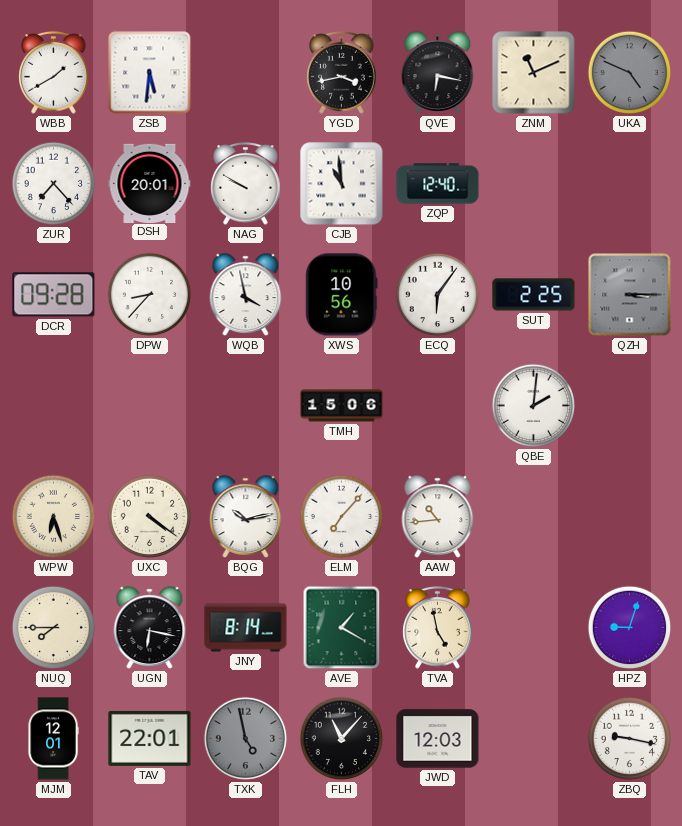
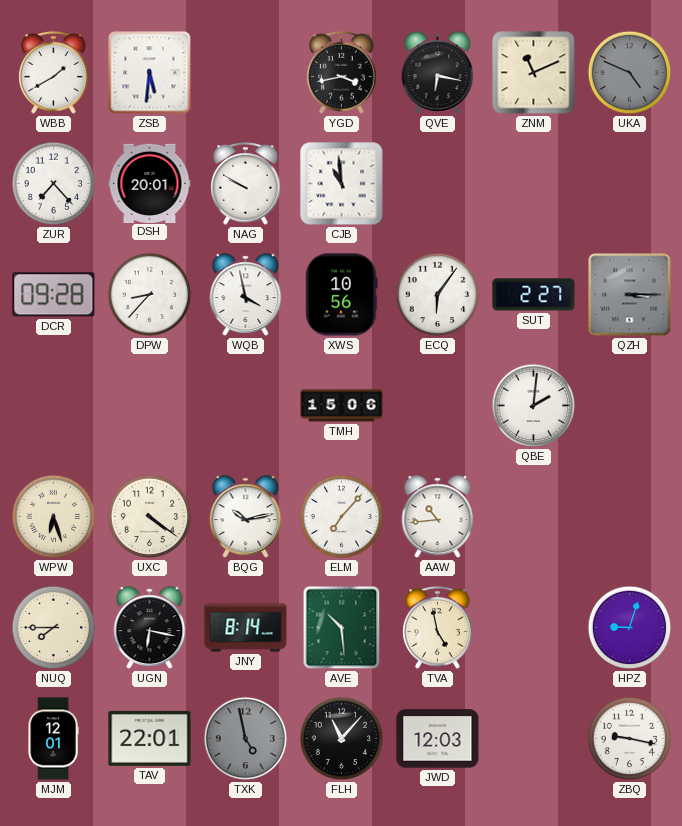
ZQP: 12:40 -> none (438, 184)
SUT: 2:25 -> 2:27 (534, 295)
AVE: 1:20 -> 10:29 (342, 628)
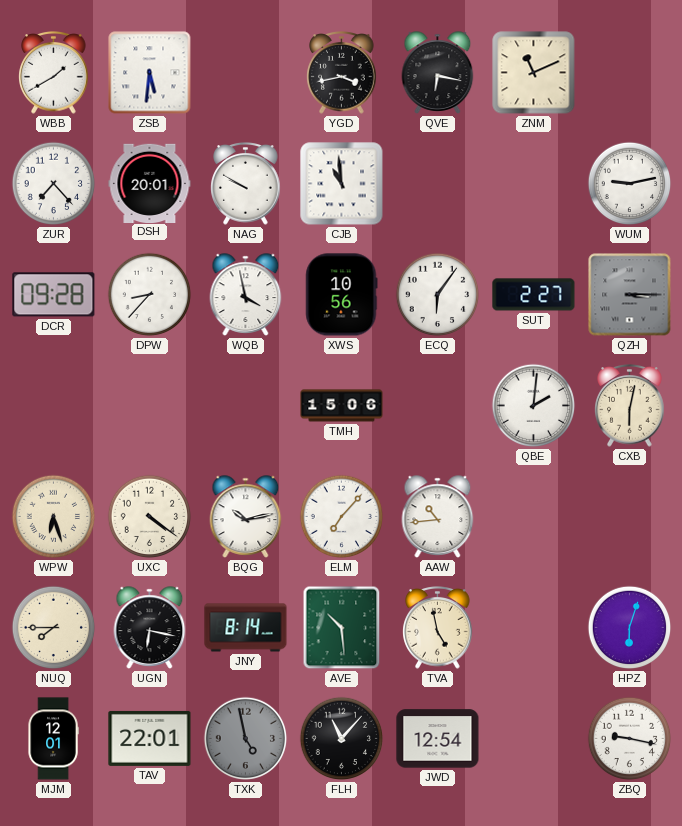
UKA: 4:49 -> none (630, 73)
WUM: none -> 9:13 (630, 184)
CXB: none -> 6:02 (630, 406)
HPZ: 9:03 -> 6:03 (630, 628)
JWD: 12:03 -> 12:54 (438, 739)
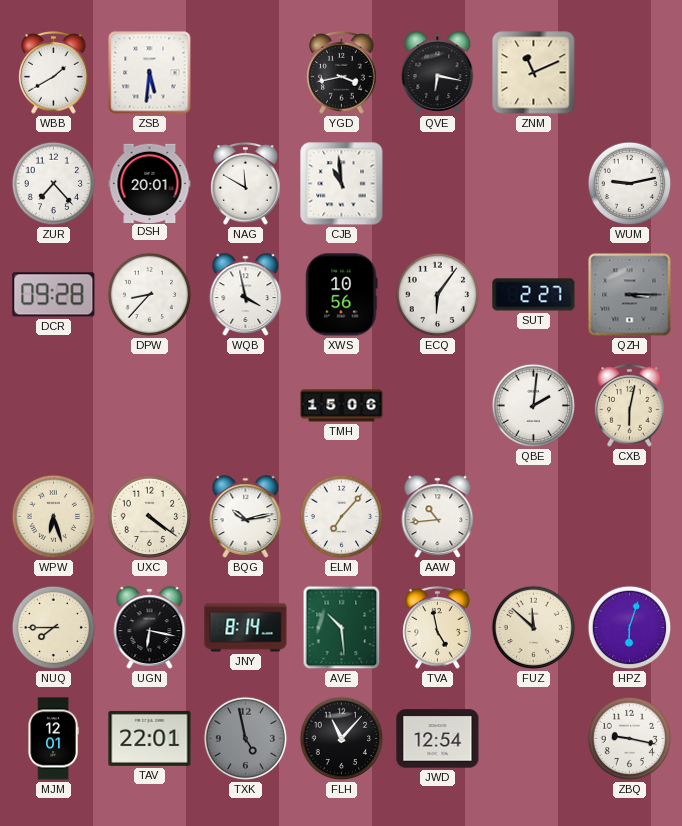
NAG: 9:50 -> 11:50 (246, 184)
FUZ: none -> 11:52 (534, 628)
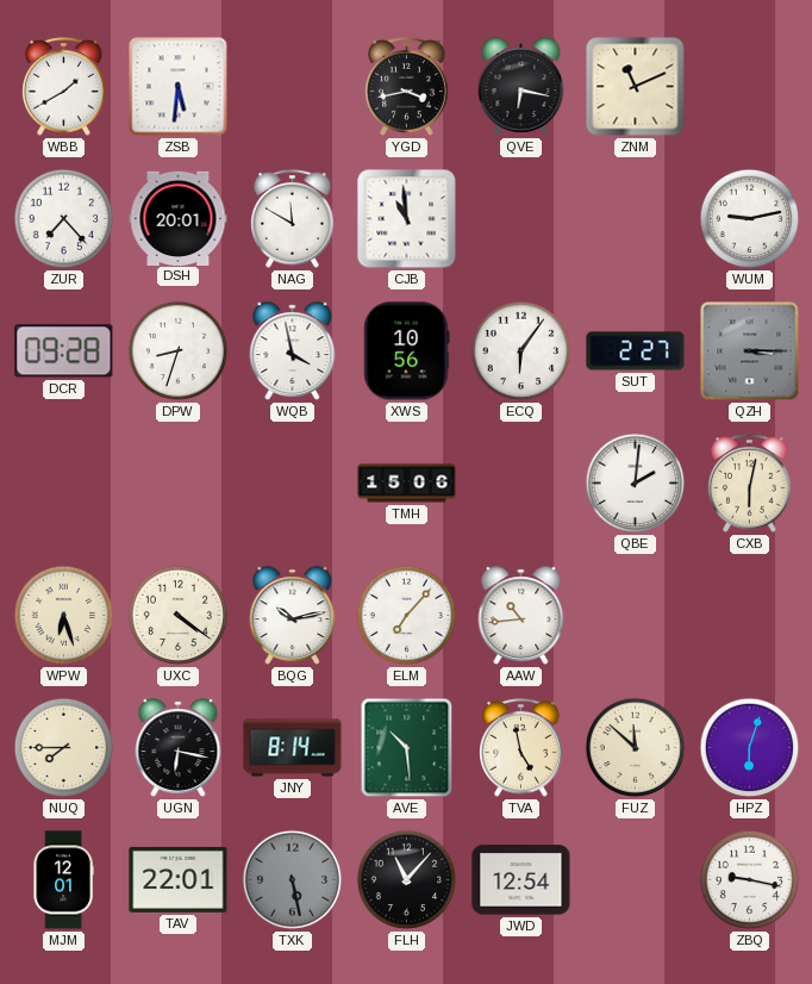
DPW: 8:37 -> 8:33 (179, 351)
TXK: 4:58 -> 5:28 (293, 880)
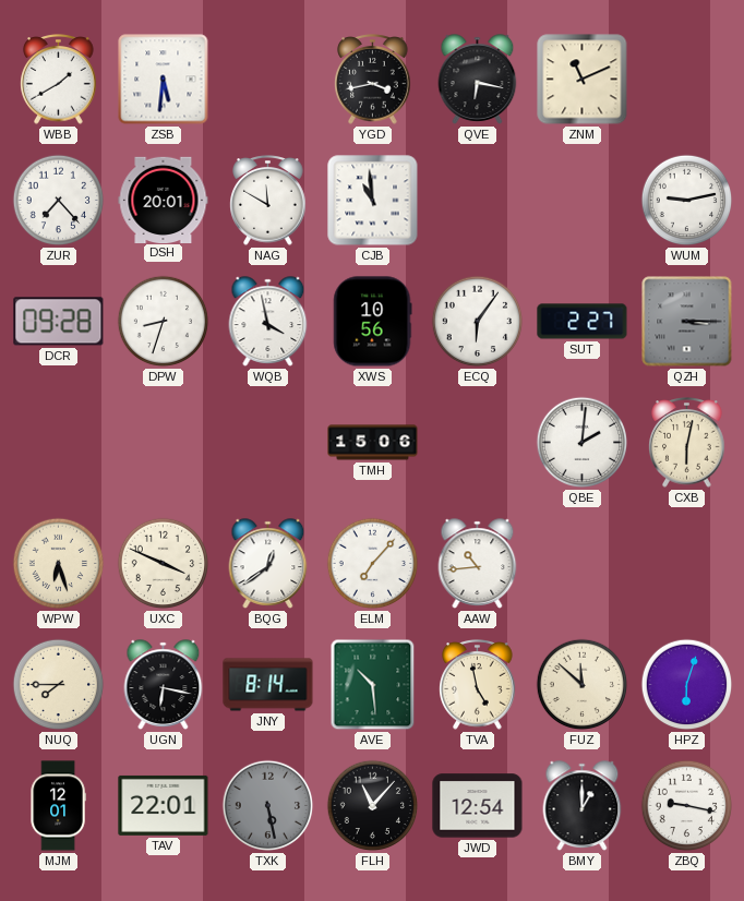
UXC: 4:21 -> 3:49 (164, 564)
BQG: 10:13 -> 12:39 (268, 564)
BMY: none -> 1:00 (583, 806)
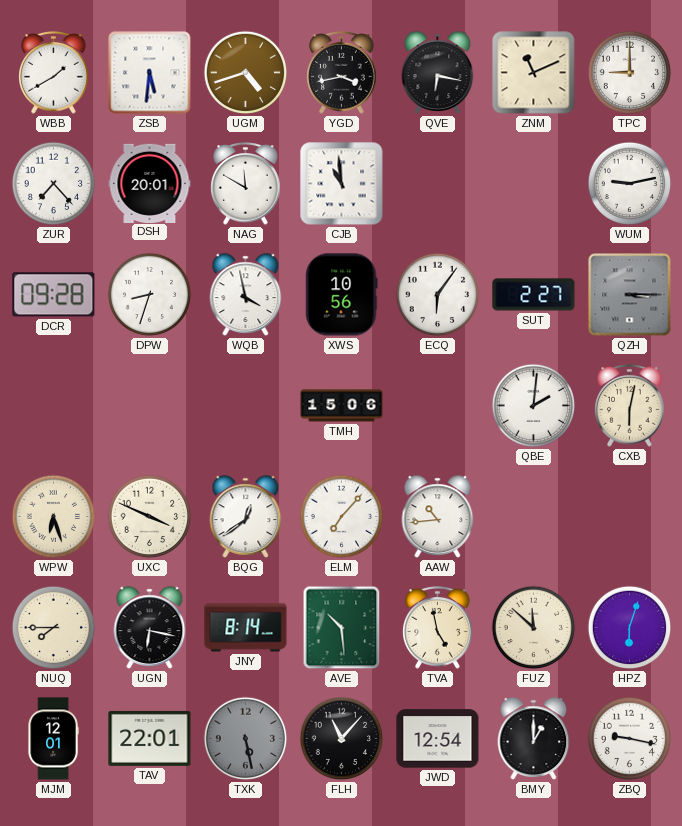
UGM: none -> 4:42 (246, 73)
TPC: none -> 9:00 (630, 73)
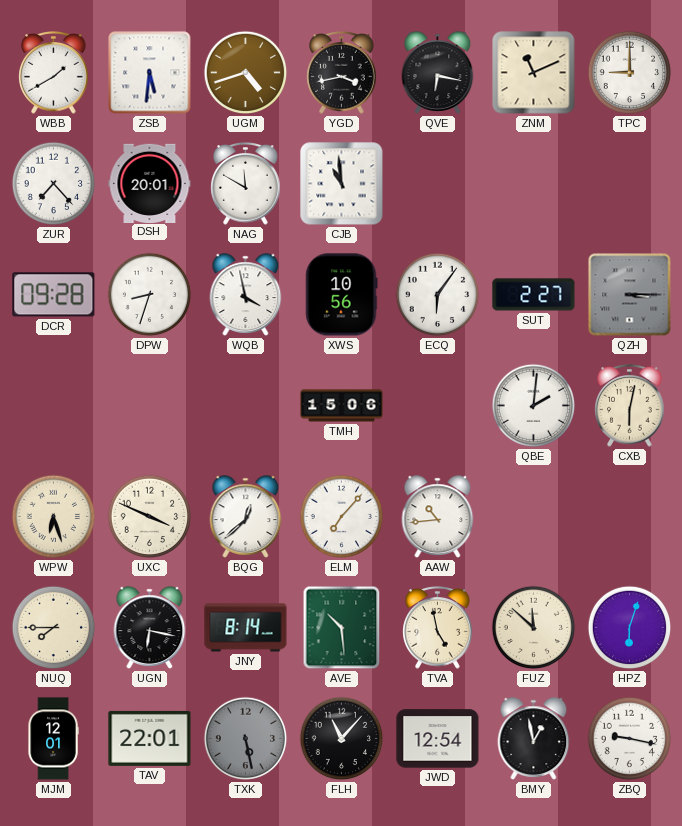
WUM: 9:13 -> none (630, 184)
BQG: 12:39 -> 12:38 (246, 517)
BMY: 1:00 -> 12:58 (534, 739)
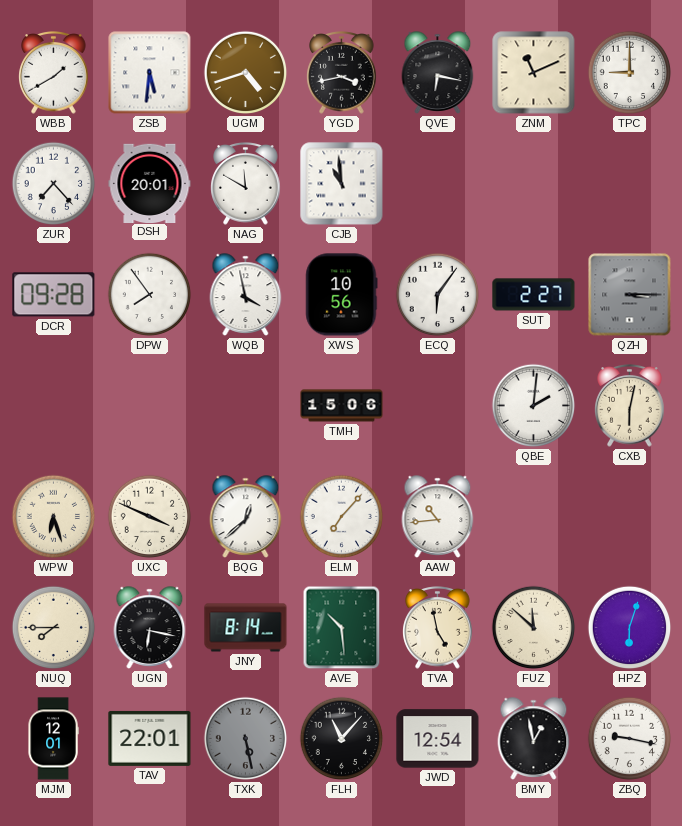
DPW: 8:33 -> 7:54 (150, 295)
